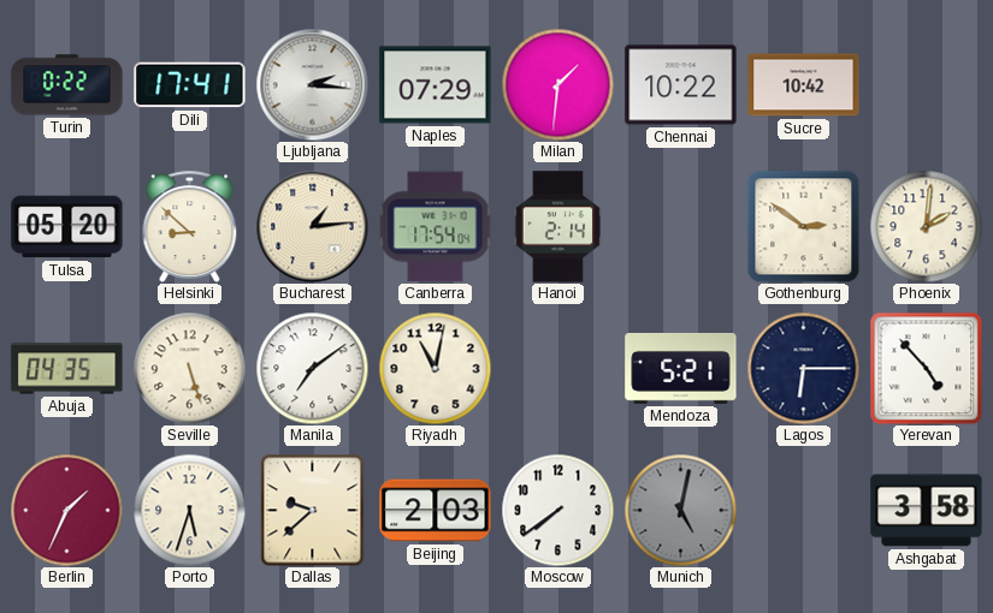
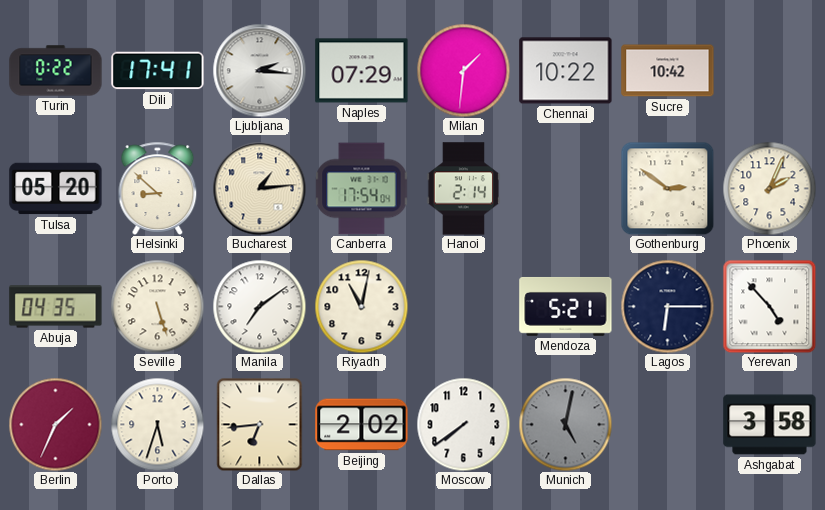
Phoenix: 2:01 -> 2:04 (769, 188)
Dallas: 9:38 -> 6:44 (260, 424)
Beijing: 2:03 -> 2:02 (362, 425)
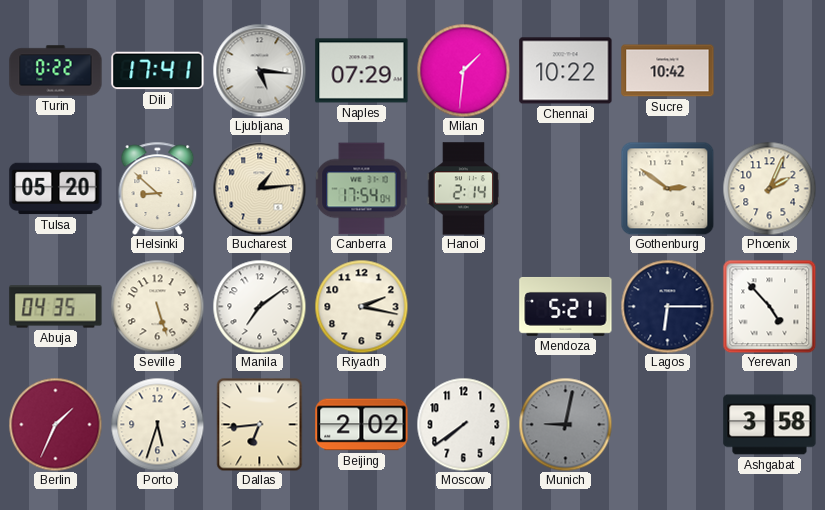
Ljubljana: 2:16 -> 5:16 (259, 70)
Riyadh: 11:02 -> 2:17 (361, 306)
Munich: 5:02 -> 9:02 (565, 424)
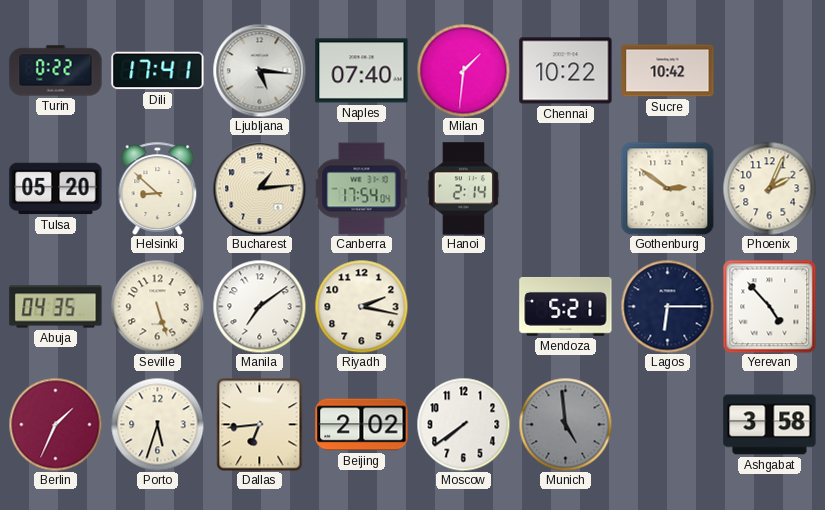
Naples: 07:29 -> 07:40 (362, 71)
Munich: 9:02 -> 4:59 (565, 424)
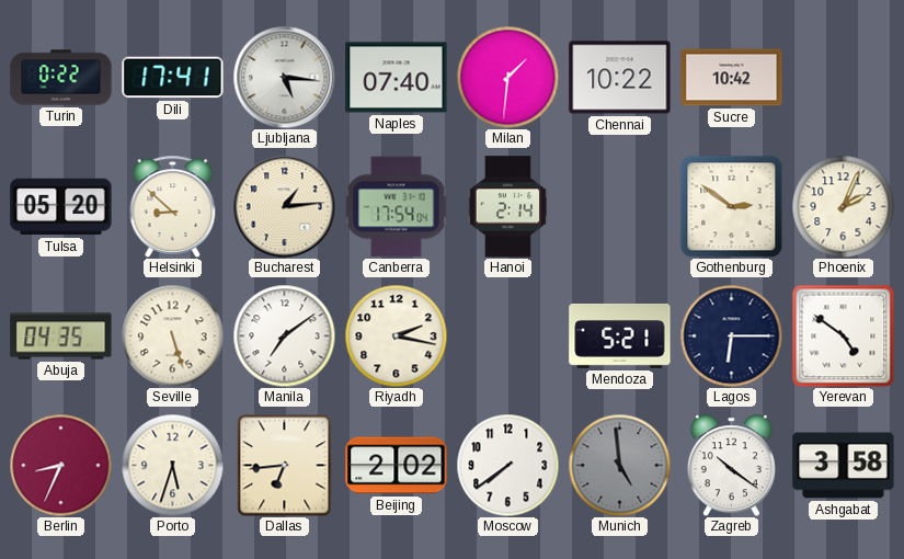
Yerevan: 4:53 -> 4:51 (843, 335)
Berlin: 1:34 -> 8:34 (60, 465)
Zagreb: none -> 10:21 (731, 465)
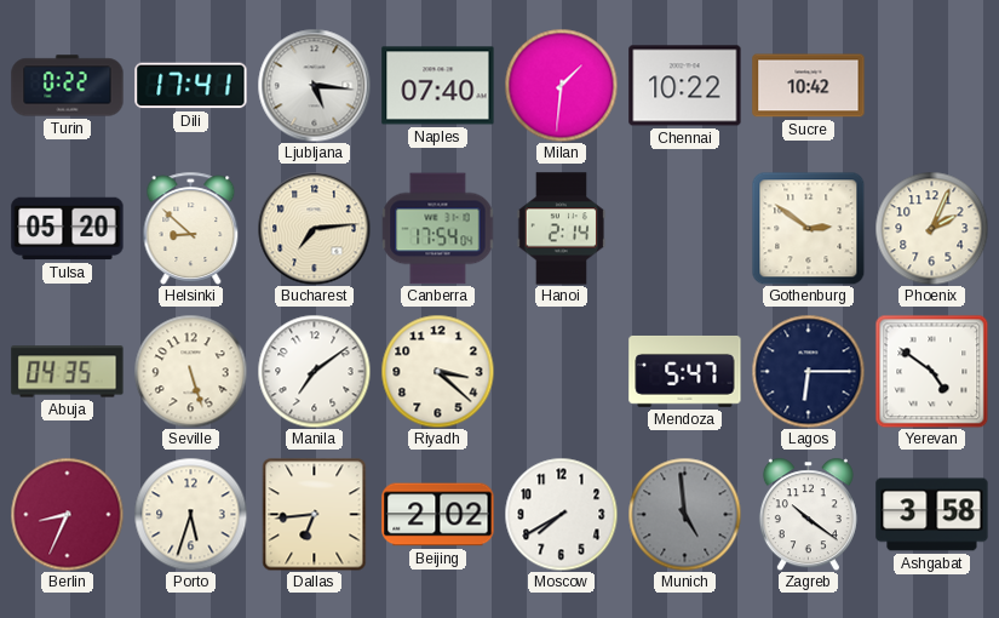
Bucharest: 1:14 -> 7:14 (314, 228)
Riyadh: 2:17 -> 3:22 (437, 371)
Mendoza: 5:21 -> 5:47 (685, 371)
Moscow: 7:39 -> 7:40 (561, 514)
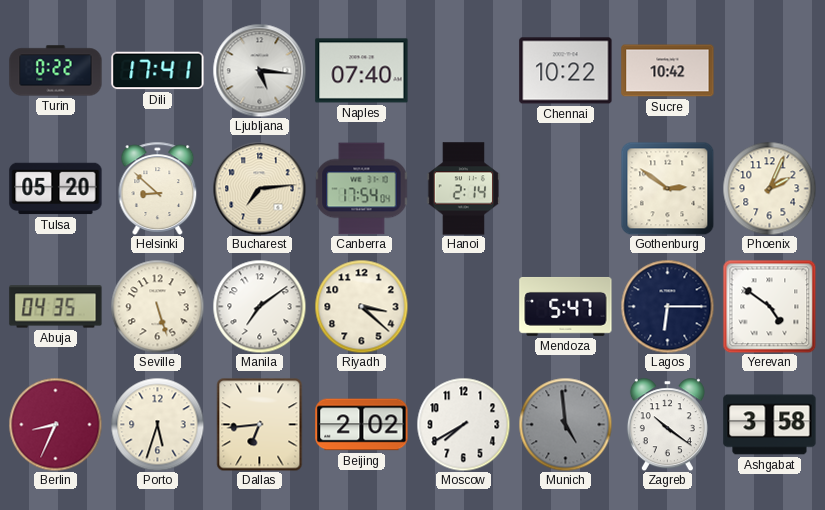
Milan: 1:31 -> none (561, 85)
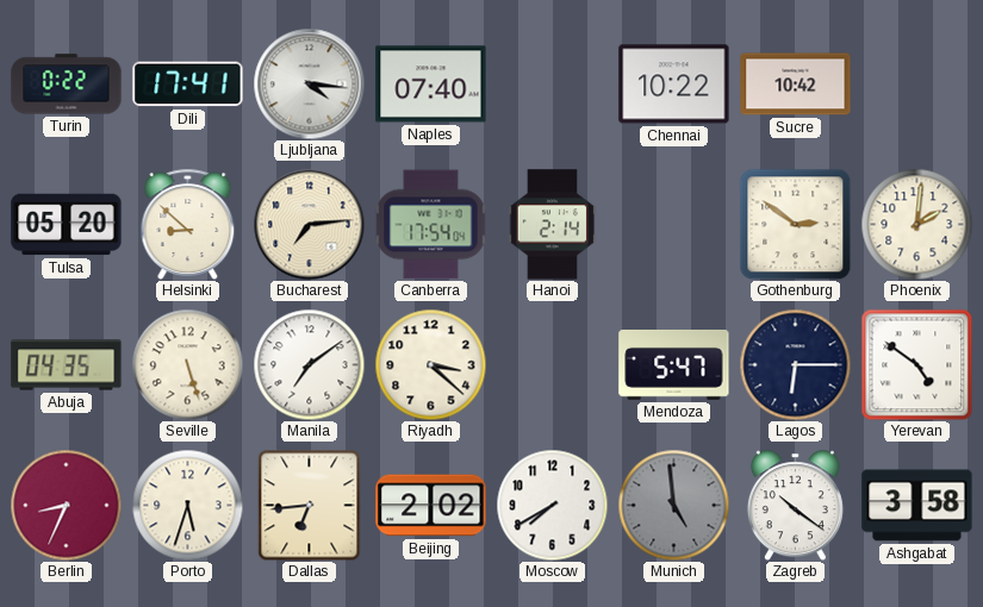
Ljubljana: 5:16 -> 4:16 (309, 83)
Phoenix: 2:04 -> 2:01 (916, 224)
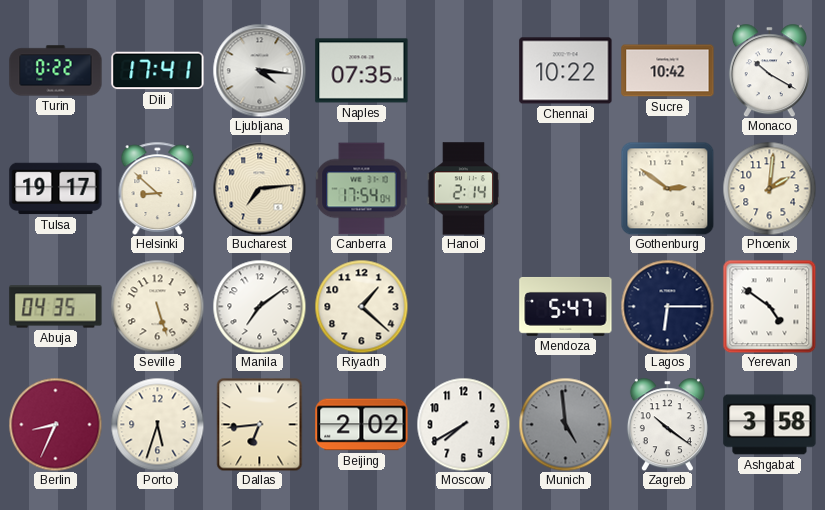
Naples: 07:40 -> 07:35 (362, 71)
Monaco: none -> 10:20 (769, 70)
Tulsa: 05:20 -> 19:17 (56, 189)
Riyadh: 3:22 -> 1:22 (361, 306)
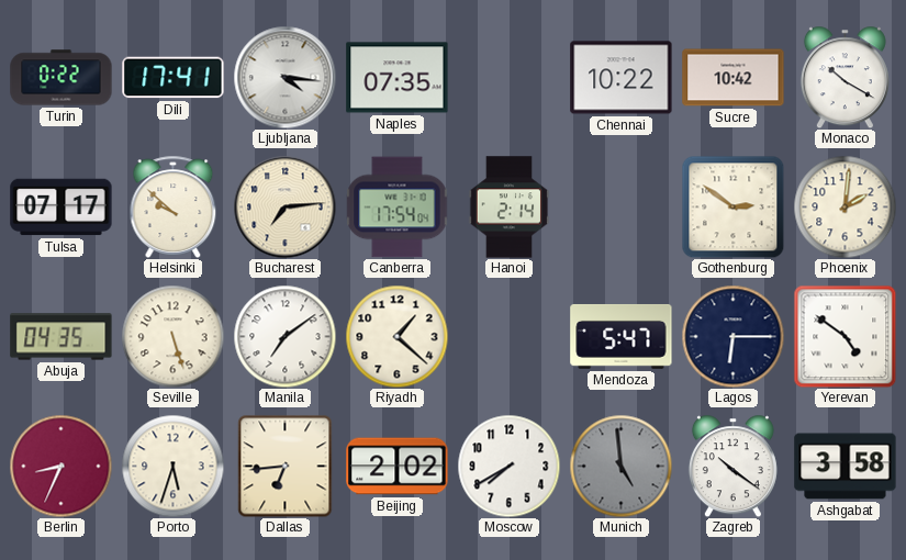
Tulsa: 19:17 -> 07:17 (61, 208)
Helsinki: 8:52 -> 9:52 (174, 206)
